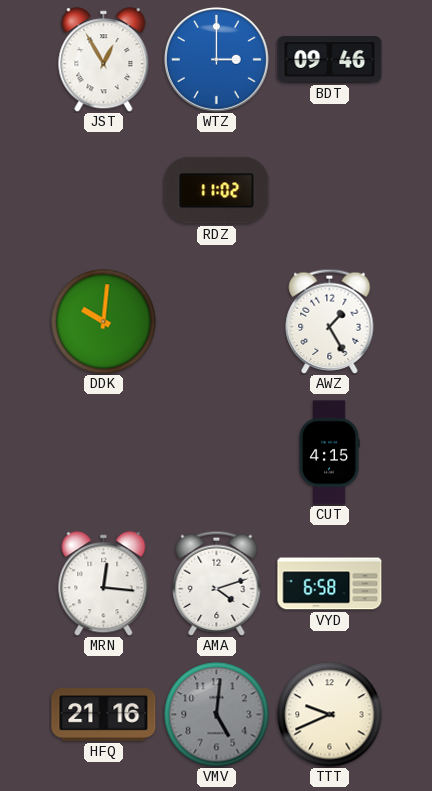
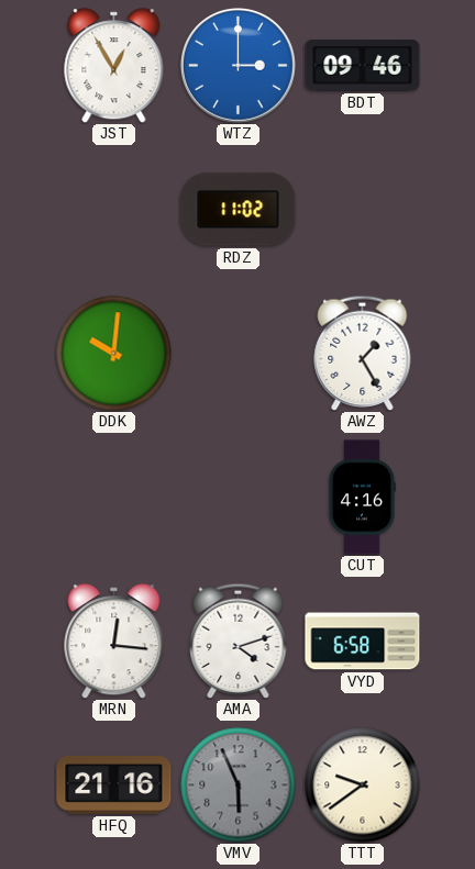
CUT: 4:15 -> 4:16 (362, 498)
VMV: 5:01 -> 5:56 (239, 786)
TTT: 9:41 -> 9:39 (363, 786)
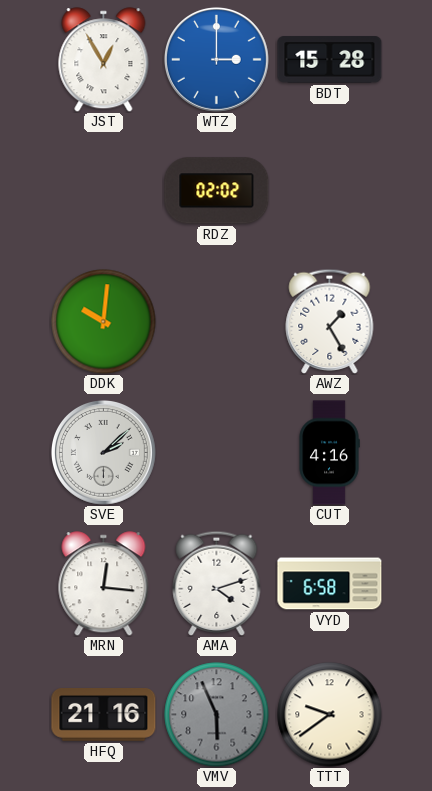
BDT: 09:46 -> 15:28 (330, 60)
RDZ: 11:02 -> 02:02 (217, 191)
SVE: none -> 2:08 (103, 452)
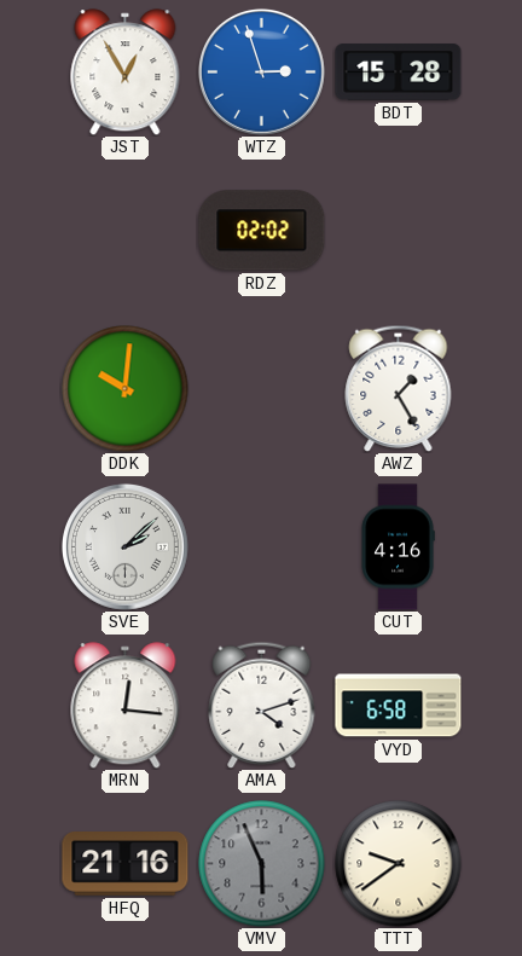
WTZ: 3:00 -> 2:57 (261, 71)
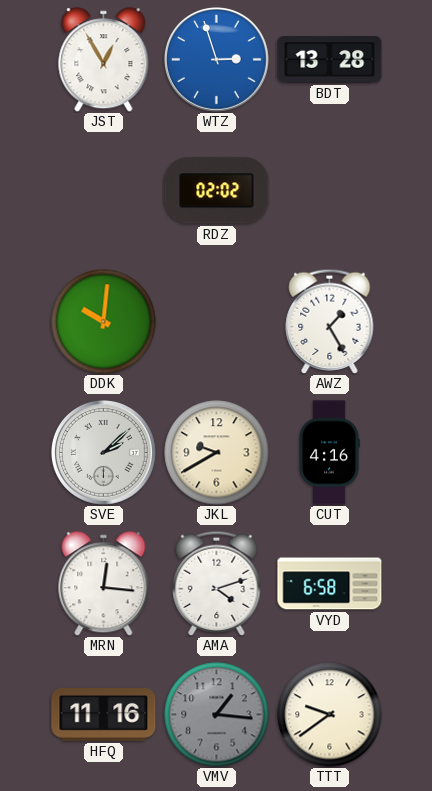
BDT: 15:28 -> 13:28 (330, 60)
JKL: none -> 9:40 (217, 453)
HFQ: 21:16 -> 11:16 (104, 715)
VMV: 5:56 -> 1:16 (217, 715)
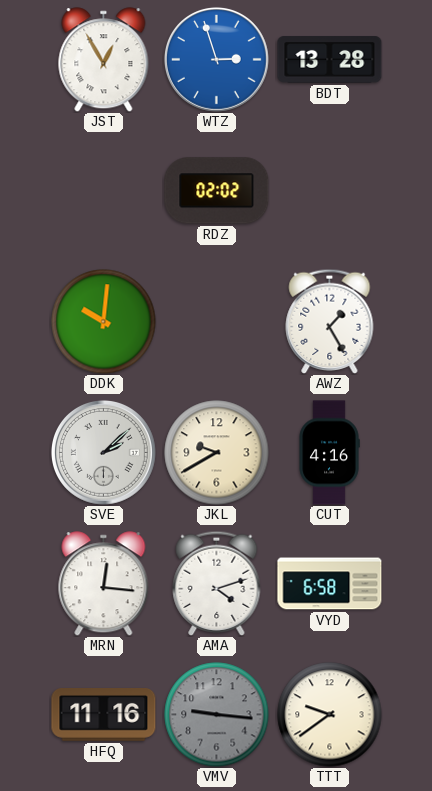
VMV: 1:16 -> 9:16 (217, 715)
